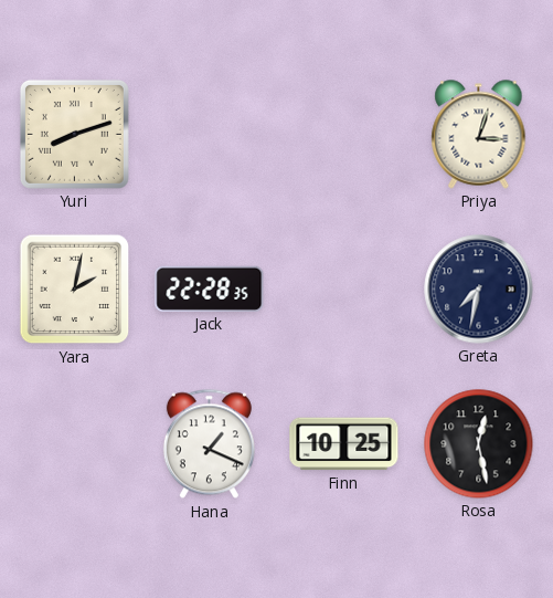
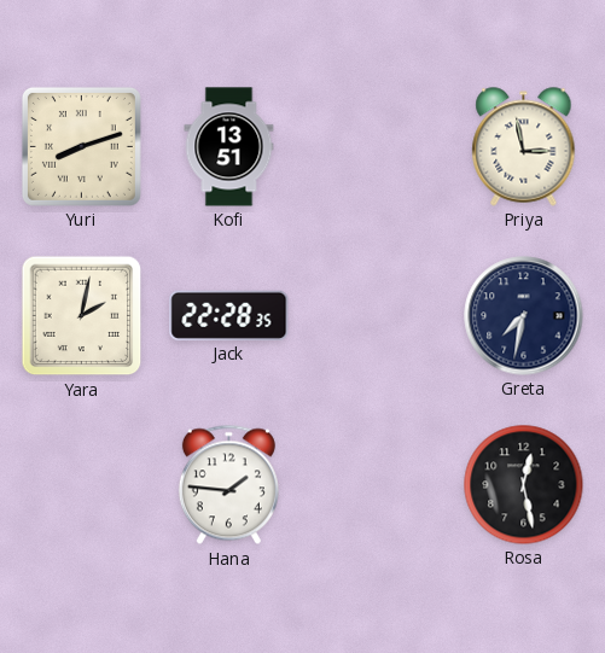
Kofi: none -> 13:51 (229, 147)
Priya: 3:03 -> 2:58 (524, 147)
Hana: 1:19 -> 1:46 (228, 485)
Finn: 10:25 -> none (344, 444)
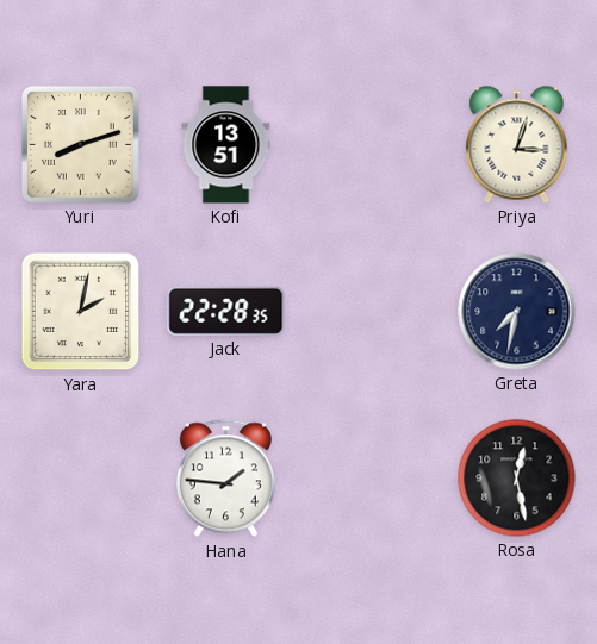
Priya: 2:58 -> 3:03 (517, 145)
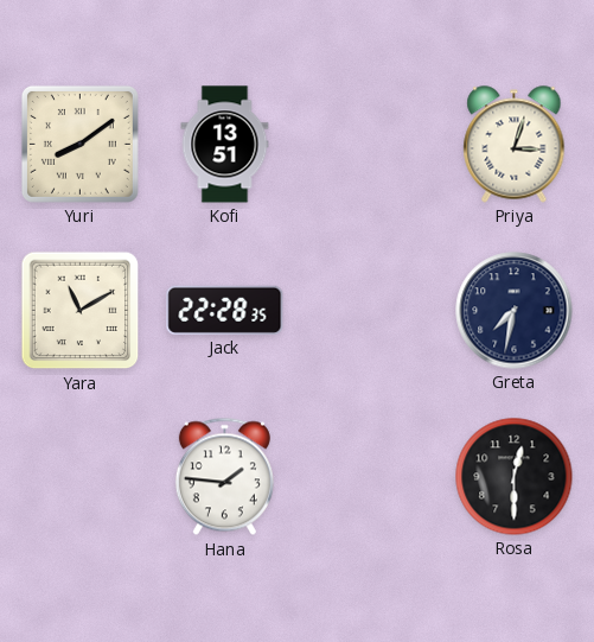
Yuri: 8:12 -> 8:09 (79, 144)
Yara: 2:02 -> 11:10 (81, 311)
Rosa: 12:28 -> 12:30 (515, 477)
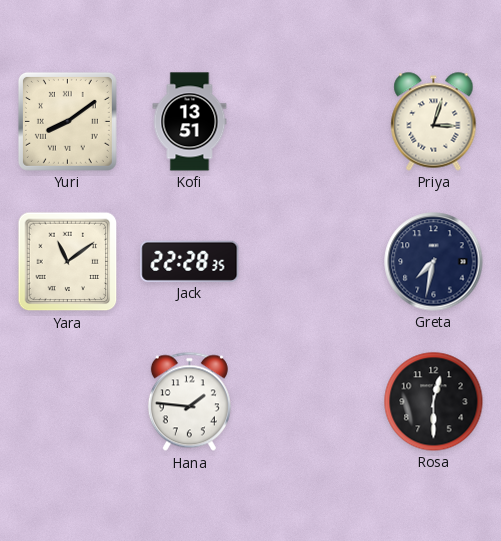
Yara: 11:10 -> 11:09 (68, 262)
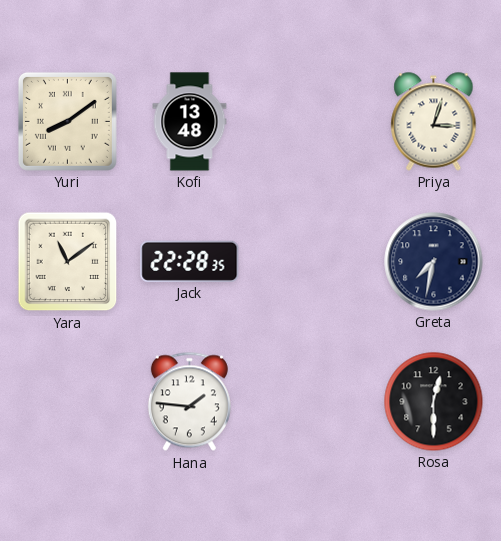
Kofi: 13:51 -> 13:48 (190, 122)
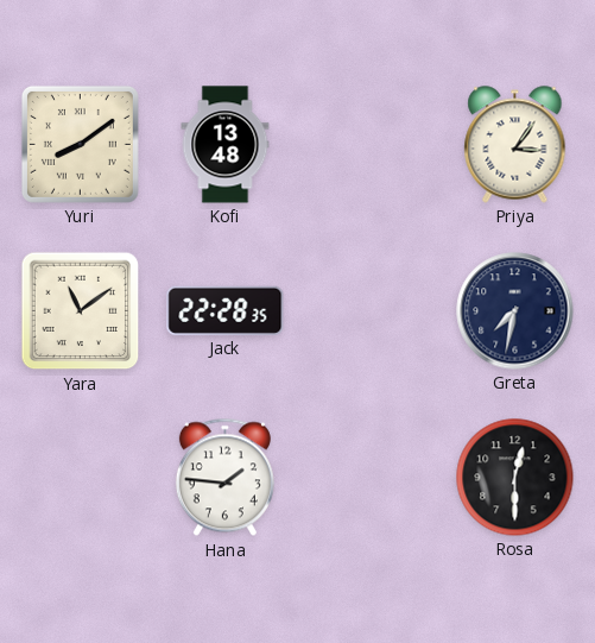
Priya: 3:03 -> 3:06 (515, 145)
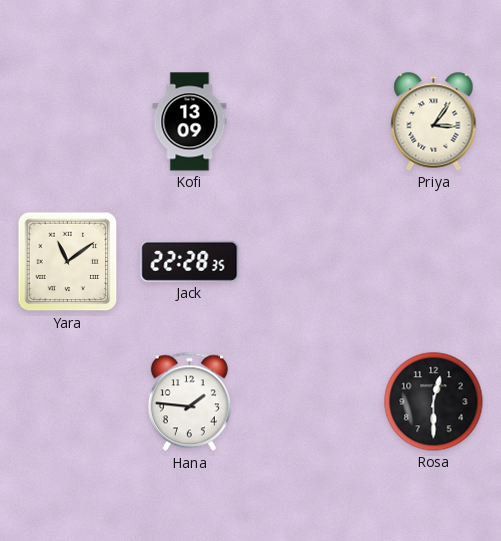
Yuri: 8:09 -> none (80, 144)
Kofi: 13:48 -> 13:09 (190, 122)
Greta: 7:32 -> none (515, 311)
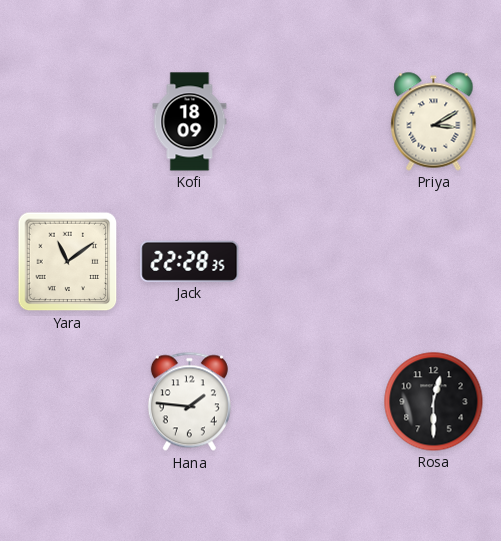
Kofi: 13:09 -> 18:09 (190, 122)
Priya: 3:06 -> 3:10 (434, 122)
